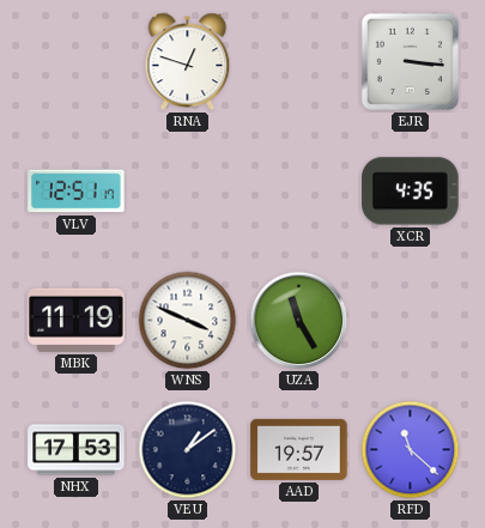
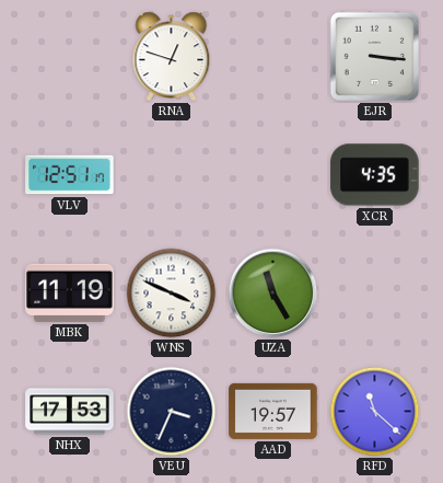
VEU: 1:09 -> 3:34 (172, 412)
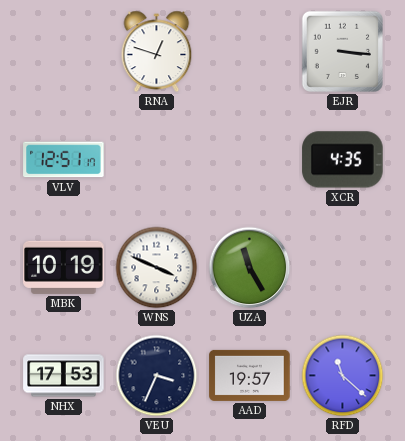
MBK: 11:19 -> 10:19 (64, 267)
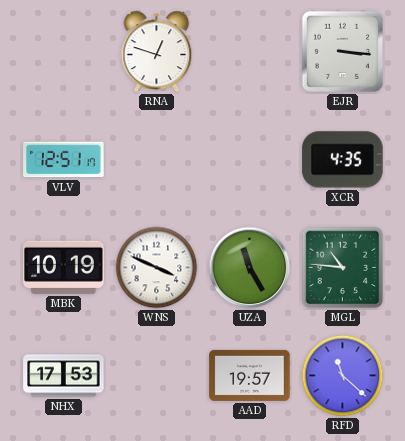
MGL: none -> 10:46 (343, 268)
VEU: 3:34 -> none (157, 376)
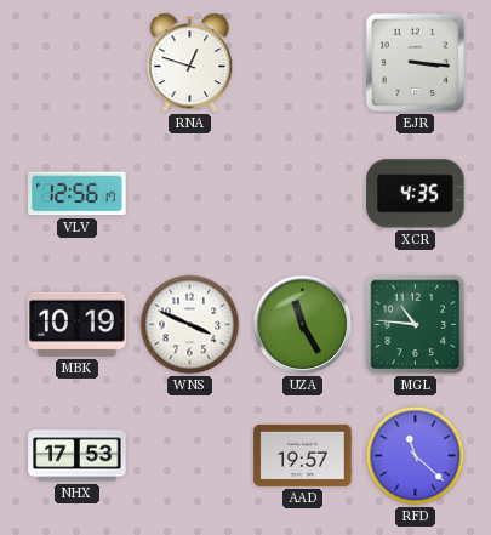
VLV: 12:51 -> 12:56 (78, 194)
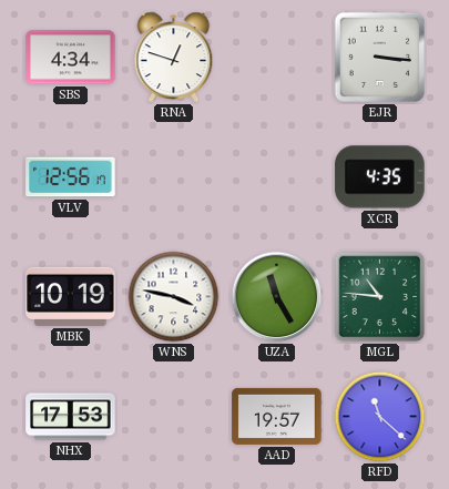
SBS: none -> 4:34 (71, 58)
WNS: 3:49 -> 3:47 (174, 297)
